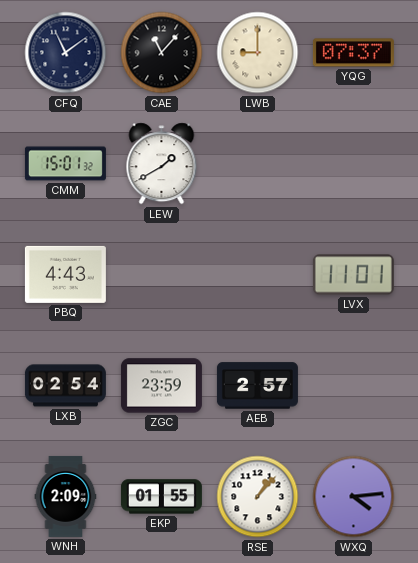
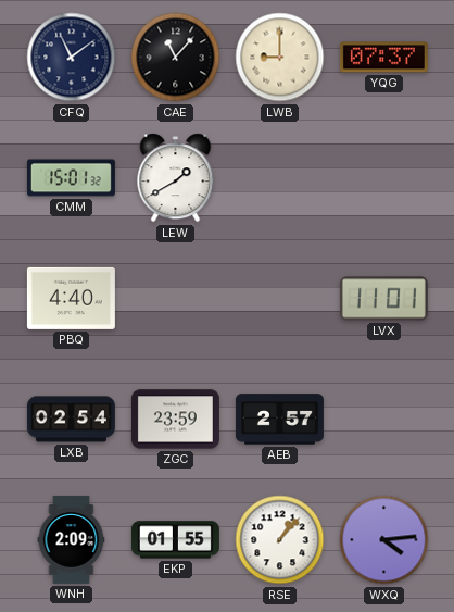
PBQ: 4:43 -> 4:40 (71, 298)
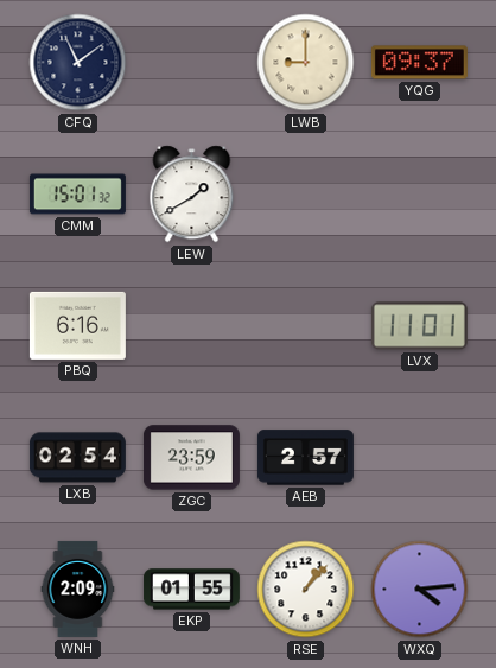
CAE: 11:07 -> none (176, 58)
YQG: 07:37 -> 09:37 (419, 63)
PBQ: 4:40 -> 6:16 (77, 325)
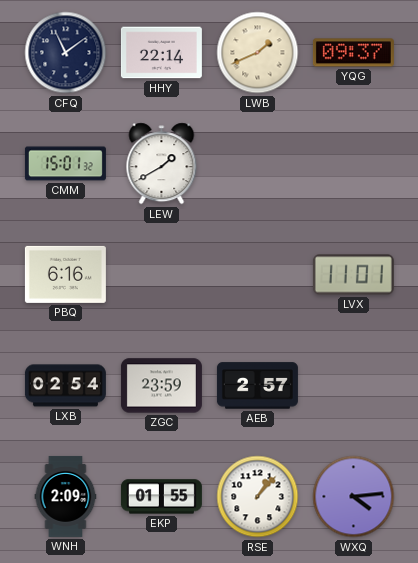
HHY: none -> 22:14 (161, 53)
LWB: 9:00 -> 1:41 (258, 53)
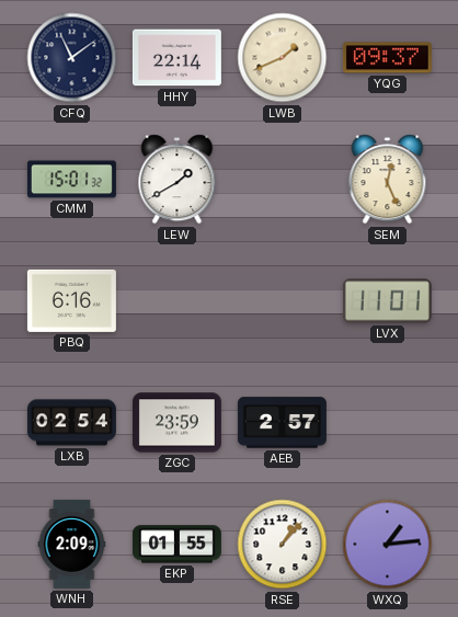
SEM: none -> 12:26 (388, 180)
WXQ: 4:14 -> 1:14 (388, 545)
